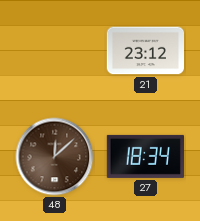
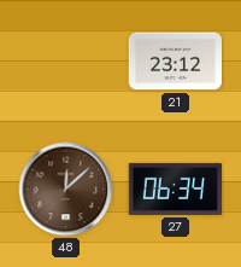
27: 18:34 -> 06:34 (175, 188)
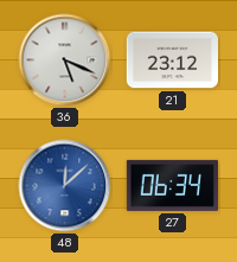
36: none -> 5:19 (65, 60)
48 dial: brown -> blue (65, 186)
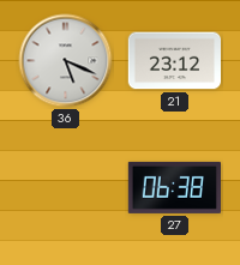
48: 12:08 -> none (65, 186)
27: 06:34 -> 06:38 (174, 187)
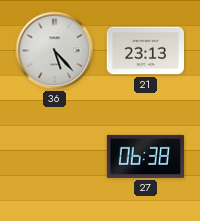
36: 5:19 -> 5:23 (55, 51)
21: 23:12 -> 23:13 (146, 51)
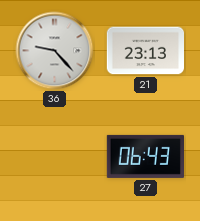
36: 5:23 -> 9:23 (55, 51)
27: 06:38 -> 06:43 (145, 156)
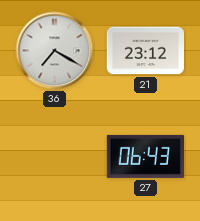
36: 9:23 -> 7:20 (55, 51)
21: 23:13 -> 23:12 (146, 51)
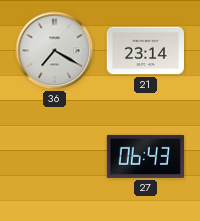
21: 23:12 -> 23:14 (146, 51)
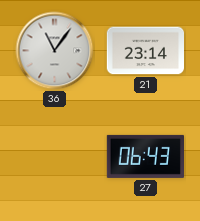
36: 7:20 -> 11:06 (55, 51)
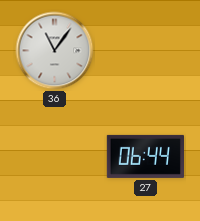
21: 23:14 -> none (146, 51)
27: 06:43 -> 06:44 (145, 156)
